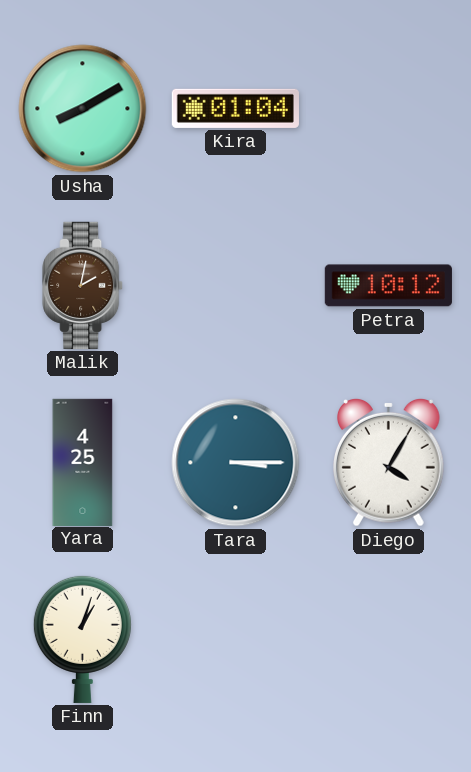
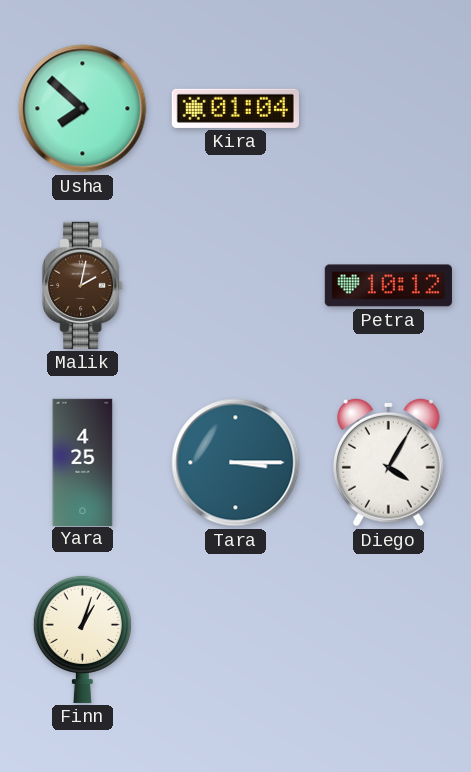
Usha: 8:10 -> 7:52 (83, 109)
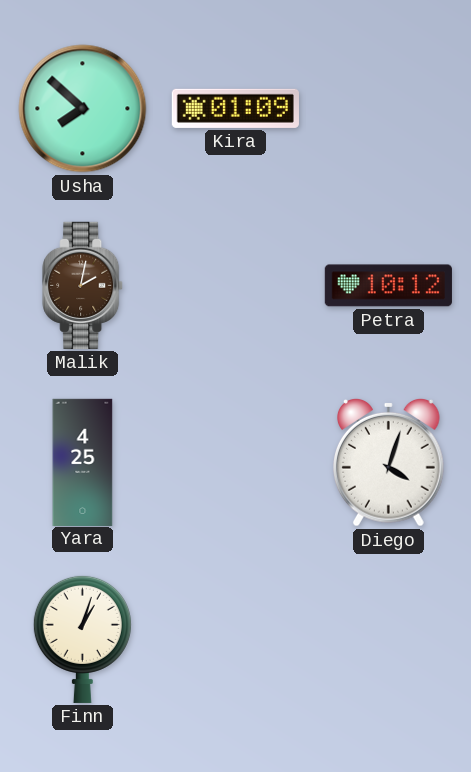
Kira: 01:04 -> 01:09 (235, 108)
Tara: 3:15 -> none (236, 463)
Diego: 4:05 -> 4:03 (389, 462)
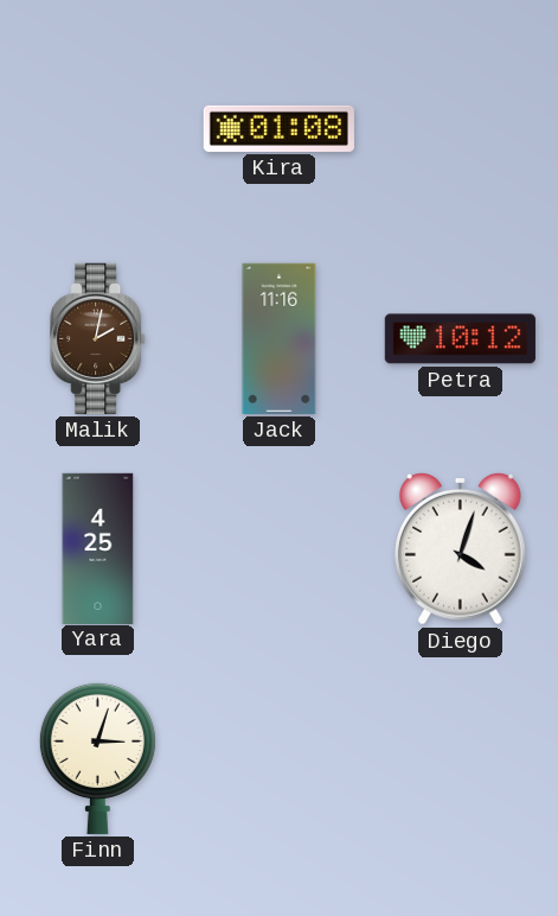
Usha: 7:52 -> none (83, 109)
Kira: 01:09 -> 01:08 (278, 128)
Jack: none -> 11:16 (280, 338)
Finn: 1:03 -> 3:03 (97, 758)
